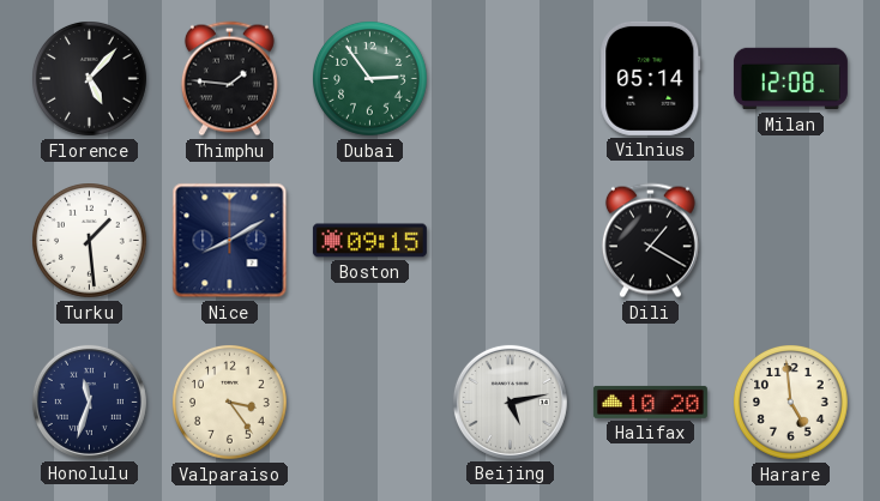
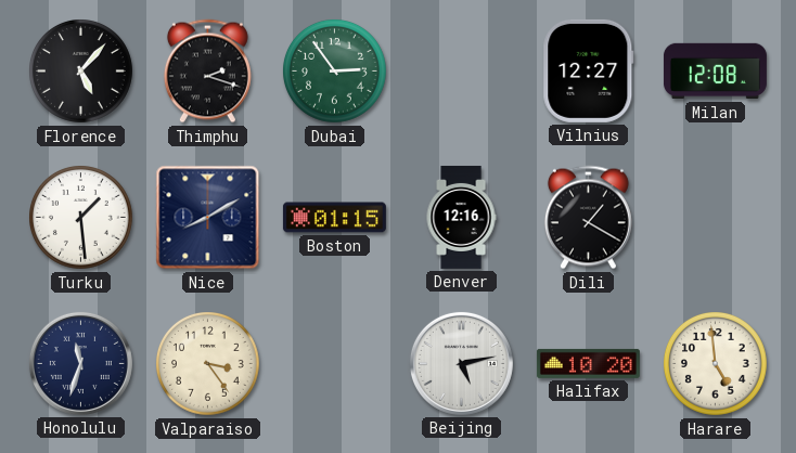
Thimphu: 1:46 -> 2:18 (207, 72)
Vilnius: 05:14 -> 12:27 (589, 70)
Boston: 09:15 -> 01:15 (334, 218)
Denver: none -> 12:16 (461, 217)
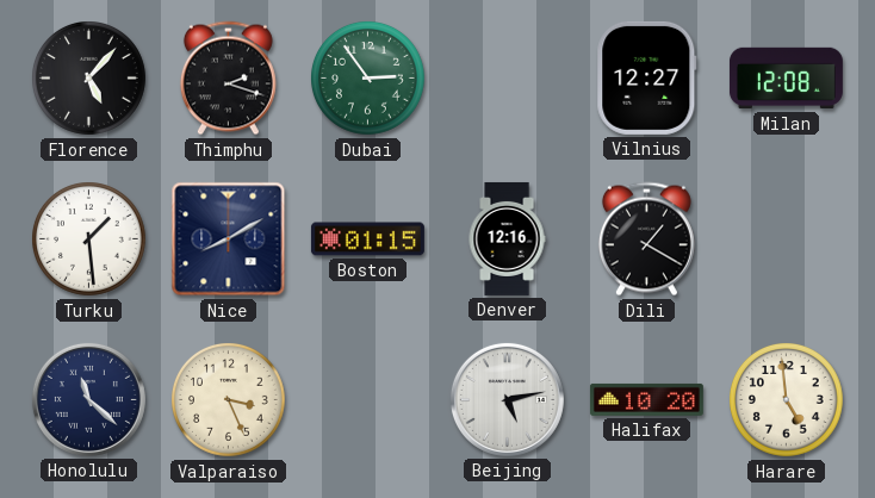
Honolulu: 11:33 -> 11:22 (88, 399)
Valparaiso: 3:24 -> 3:26 (229, 400)
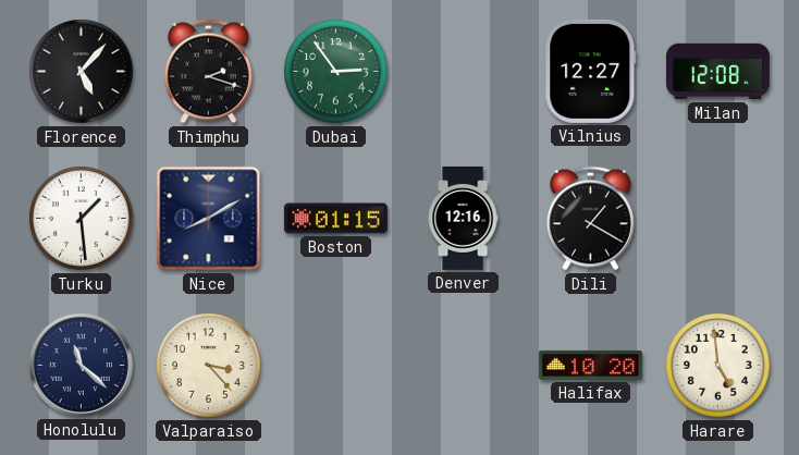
Valparaiso: 3:26 -> 3:23 (209, 366)
Beijing: 5:13 -> none (507, 399)
